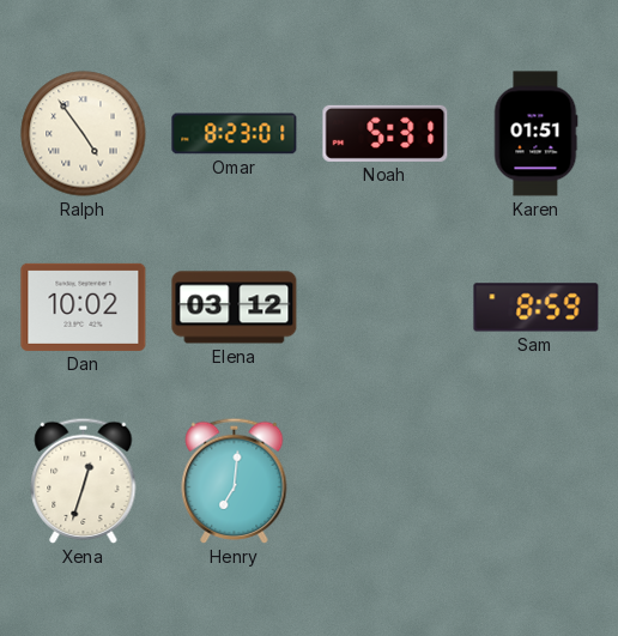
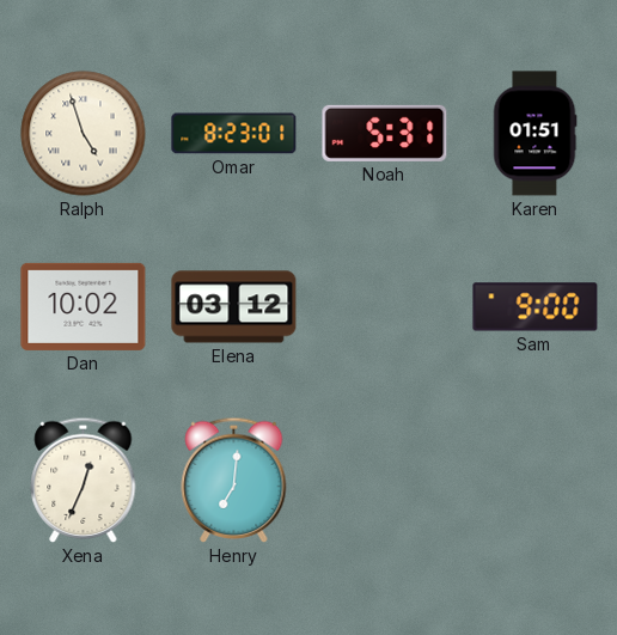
Ralph: 4:54 -> 4:57 (84, 134)
Sam: 8:59 -> 9:00 (536, 307)
Xena: 12:33 -> 12:34 (84, 480)
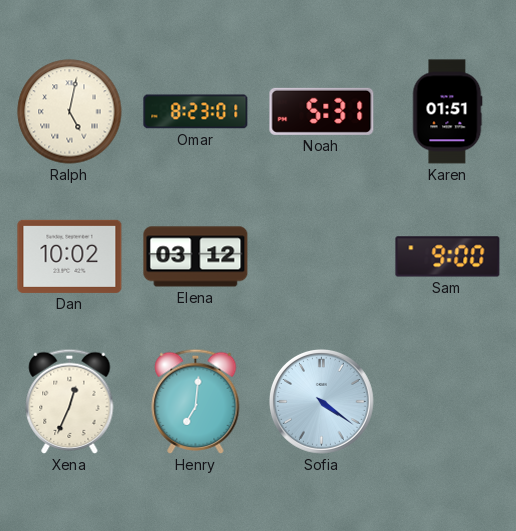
Ralph: 4:57 -> 5:02 (70, 112)
Sofia: none -> 4:21 (322, 402)
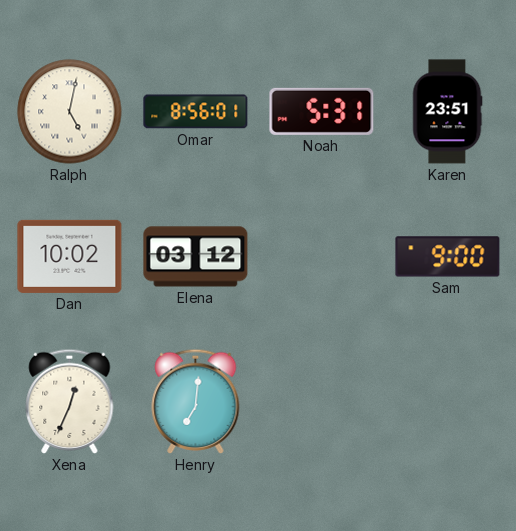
Omar: 8:23 -> 8:56 (196, 112)
Karen: 01:51 -> 23:51 (447, 112)
Sofia: 4:21 -> none (322, 402)
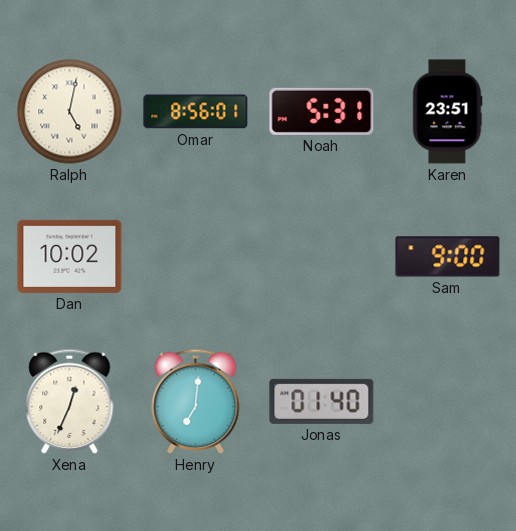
Elena: 03:12 -> none (196, 257)
Jonas: none -> 01:40 (322, 401)
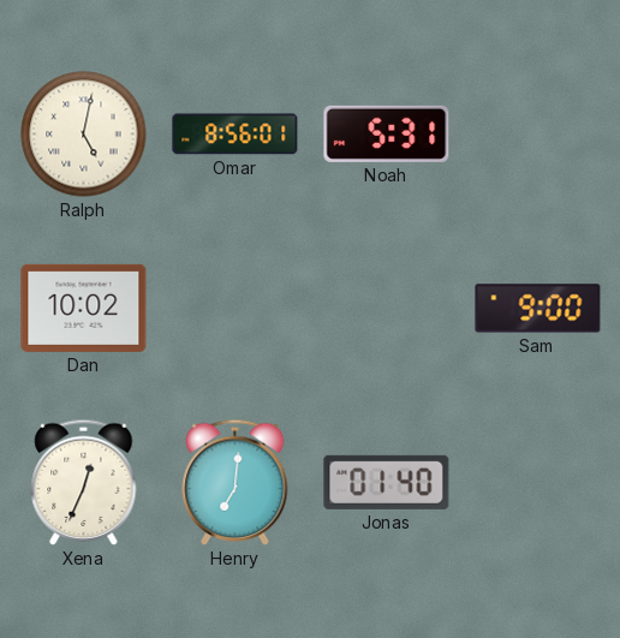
Karen: 23:51 -> none (447, 112)
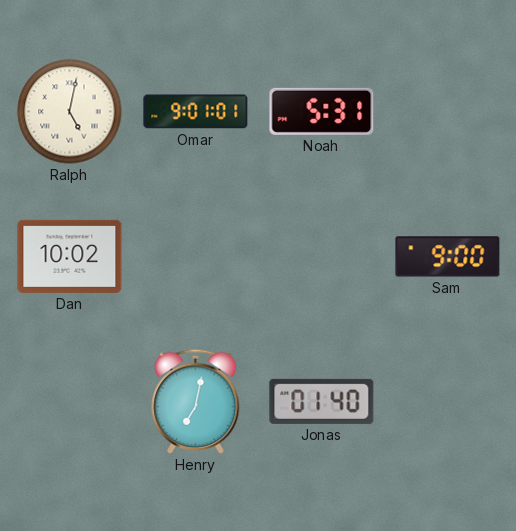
Omar: 8:56 -> 9:01 (196, 112)
Xena: 12:34 -> none (84, 482)
Henry: 7:01 -> 7:02 (196, 401)
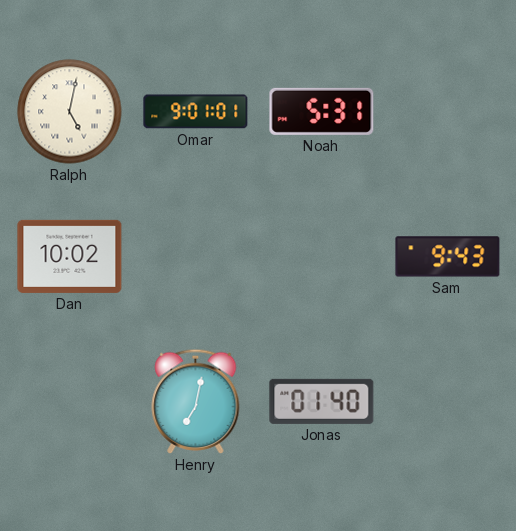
Sam: 9:00 -> 9:43 (448, 257)
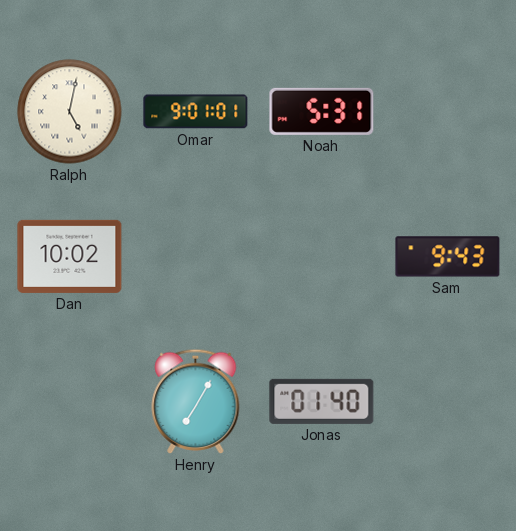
Henry: 7:02 -> 7:05 (196, 401)
